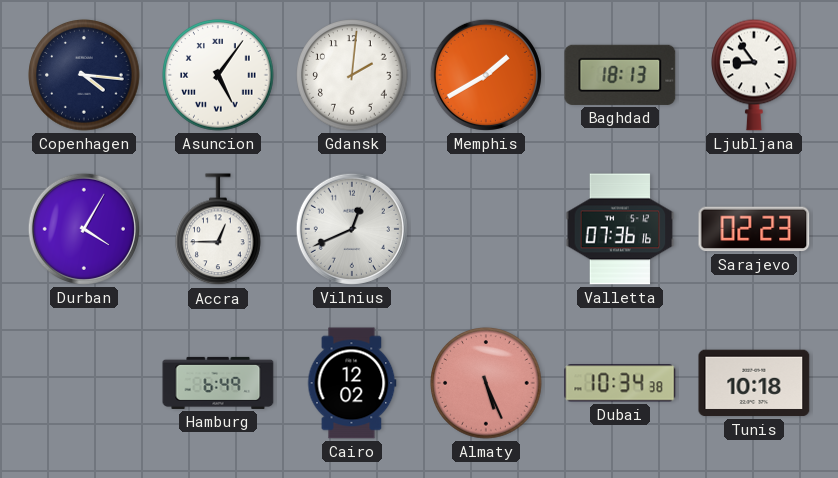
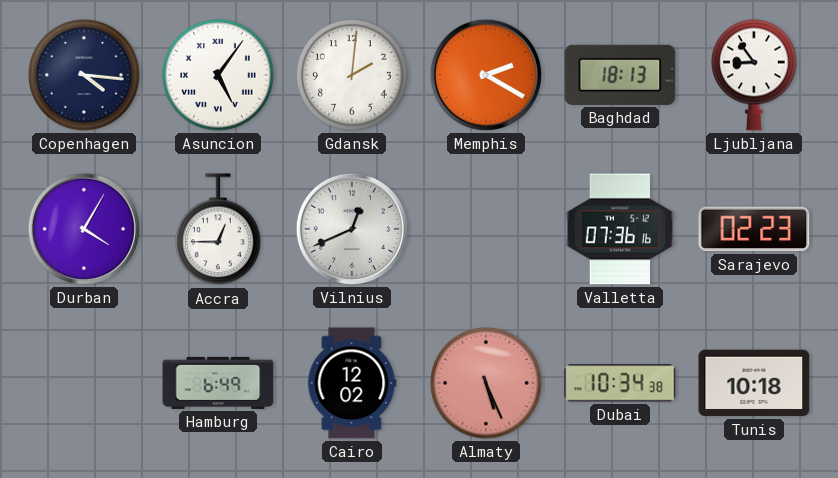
Memphis: 1:40 -> 2:20 (486, 75)
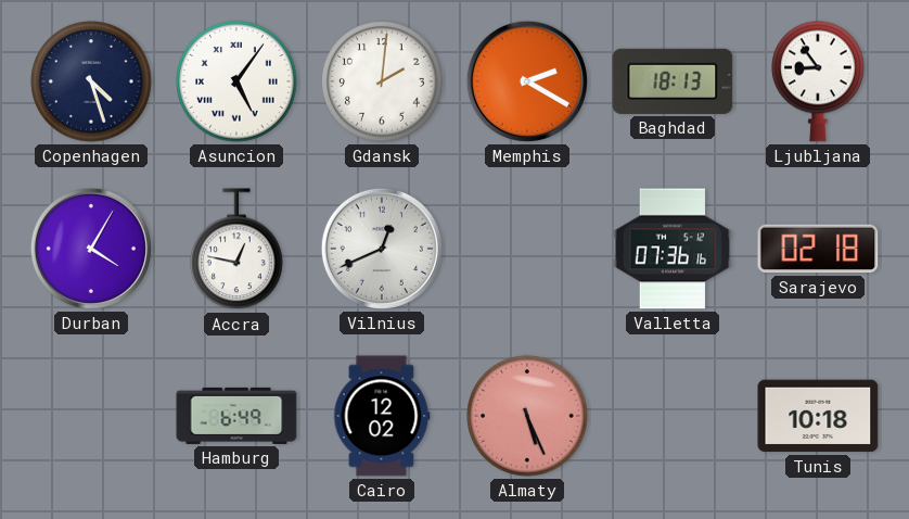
Copenhagen: 4:16 -> 4:27 (91, 81)
Accra: 12:45 -> 12:47 (238, 250)
Sarajevo: 02:23 -> 02:18 (818, 249)
Dubai: 10:34 -> none (620, 383)
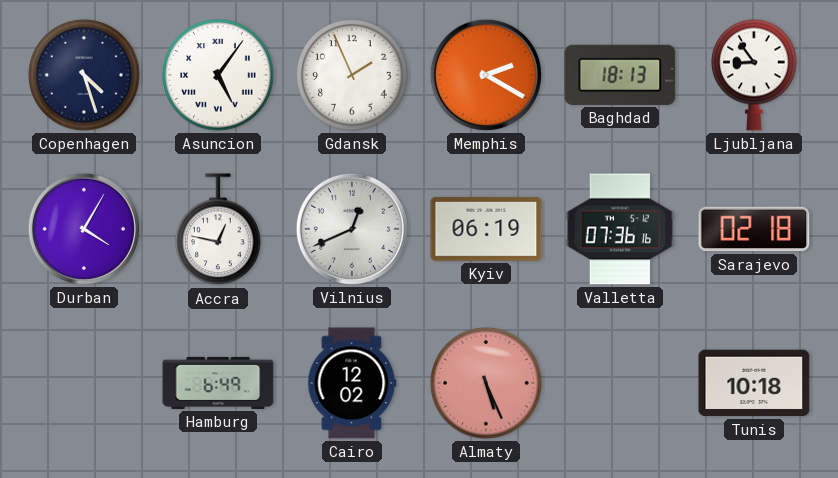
Gdansk: 2:01 -> 1:56 (352, 75)
Kyiv: none -> 06:19 (486, 229)
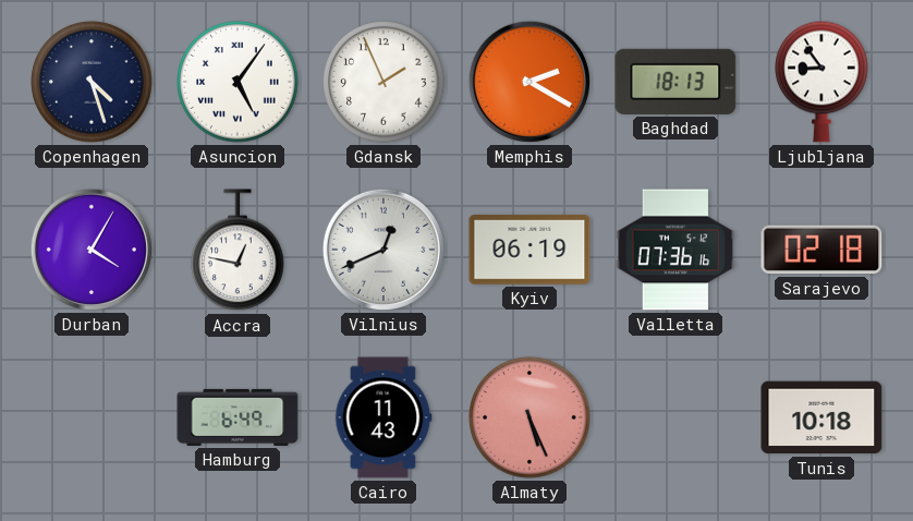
Cairo: 12:02 -> 11:43 (384, 417)
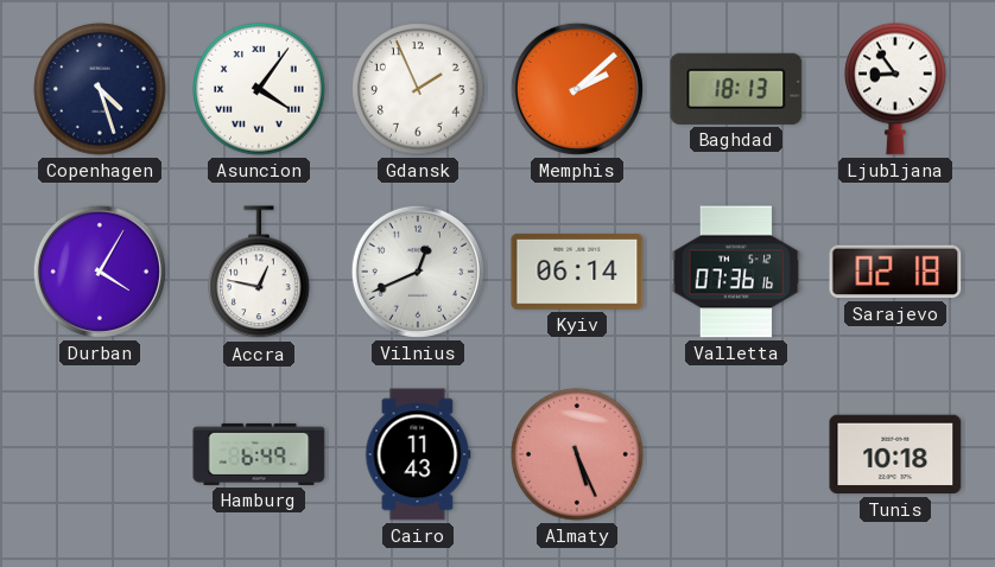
Asuncion: 5:06 -> 4:06 (259, 89)
Memphis: 2:20 -> 2:08 (577, 89)
Kyiv: 06:19 -> 06:14 (577, 272)
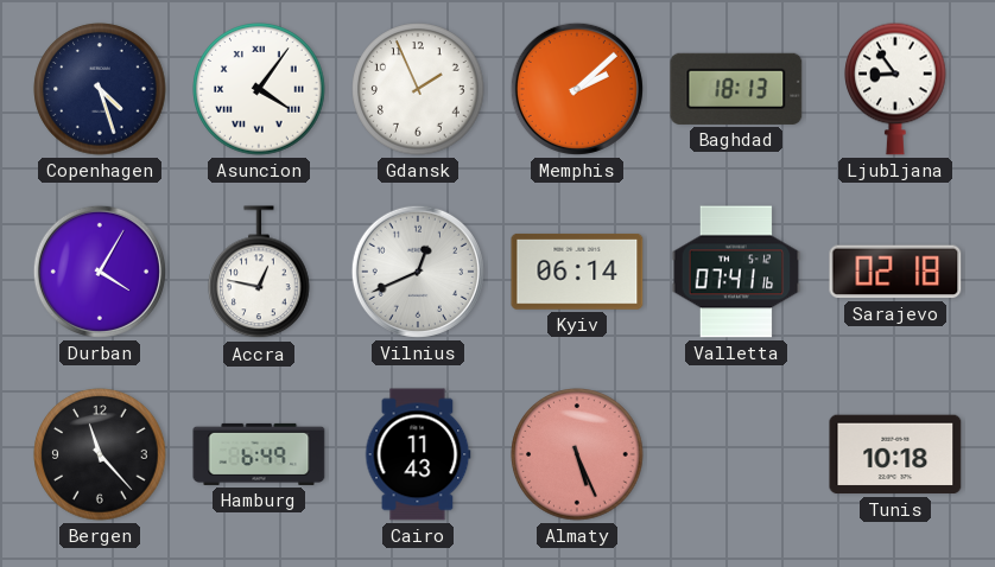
Valletta: 07:36 -> 07:41 (736, 272)
Bergen: none -> 11:23 (100, 454)
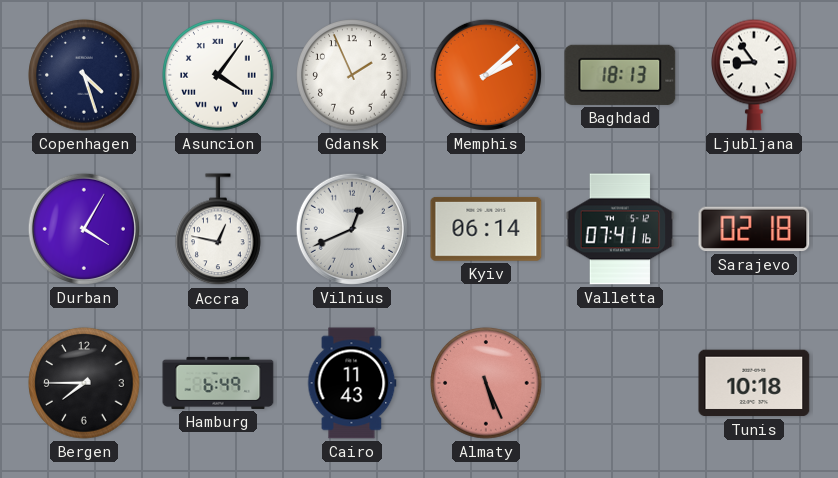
Bergen: 11:23 -> 7:45 (84, 383)
